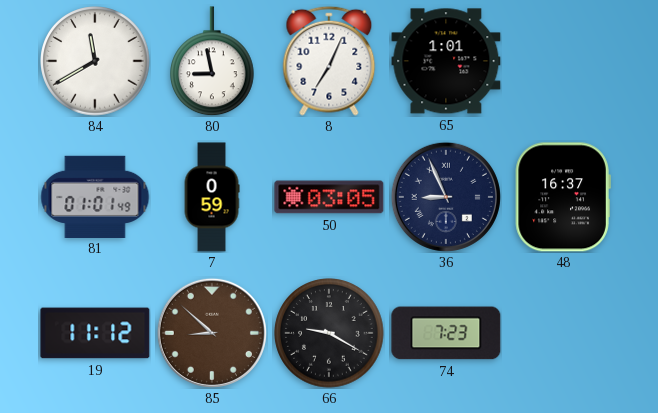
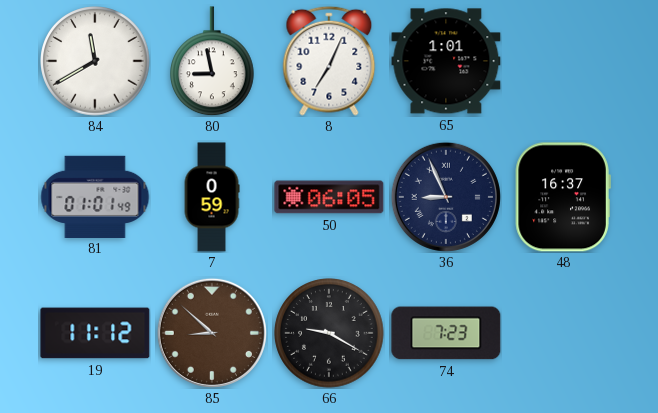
50: 03:05 -> 06:05 (329, 197)
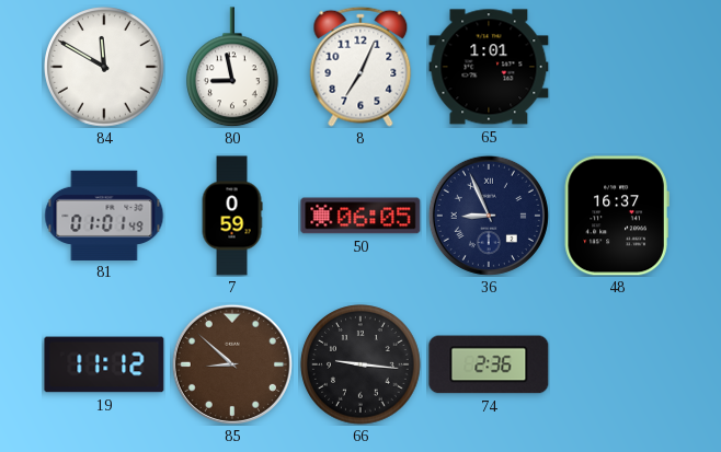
84: 11:40 -> 11:50 (104, 67)
66: 9:20 -> 9:16 (360, 364)
74: 7:23 -> 2:36 (489, 364)
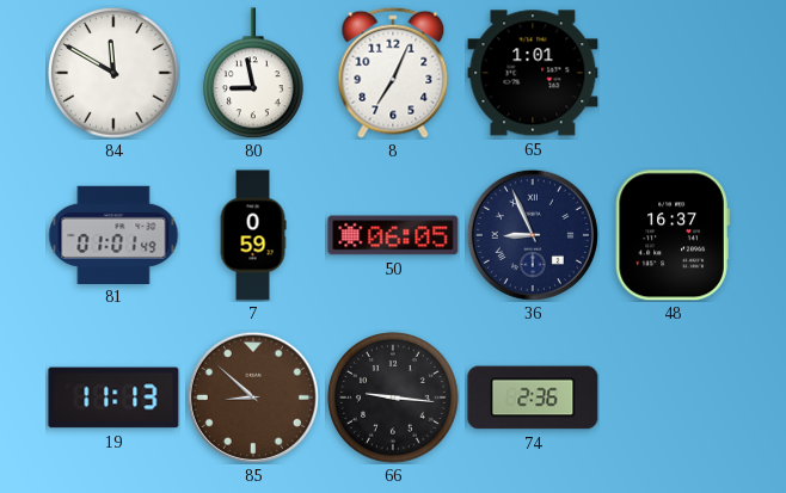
19: 11:12 -> 11:13 (113, 398)
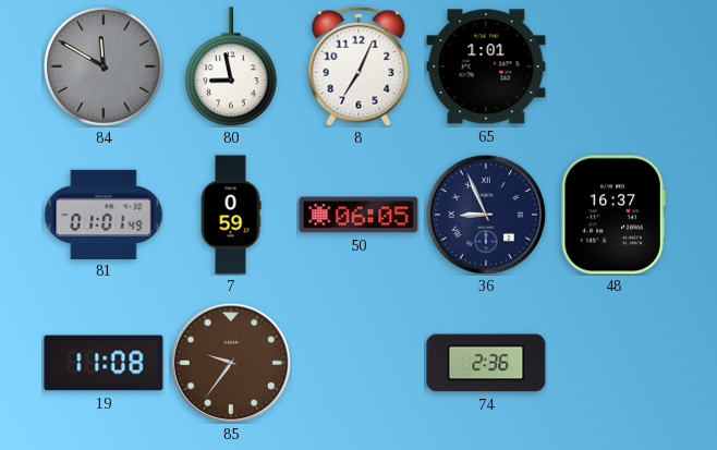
84 dial: white -> grey (104, 66)
19: 11:13 -> 11:08 (104, 363)
85: 8:52 -> 9:36 (231, 363)
66: 9:16 -> none (393, 398)
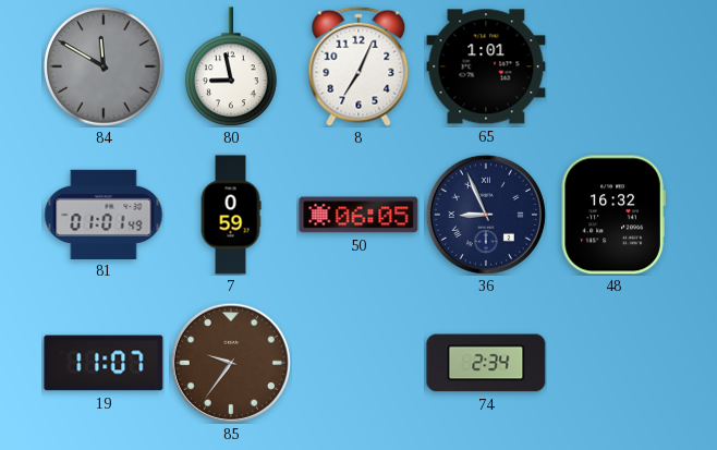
48: 16:37 -> 16:32 (613, 215)
19: 11:08 -> 11:07 (104, 363)
74: 2:36 -> 2:34 (486, 363)
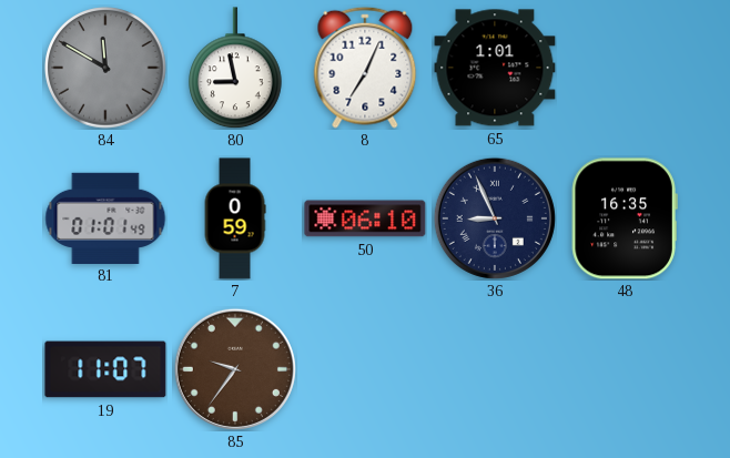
50: 06:05 -> 06:10 (365, 218)
48: 16:32 -> 16:35 (625, 218)
74: 2:34 -> none (486, 363)
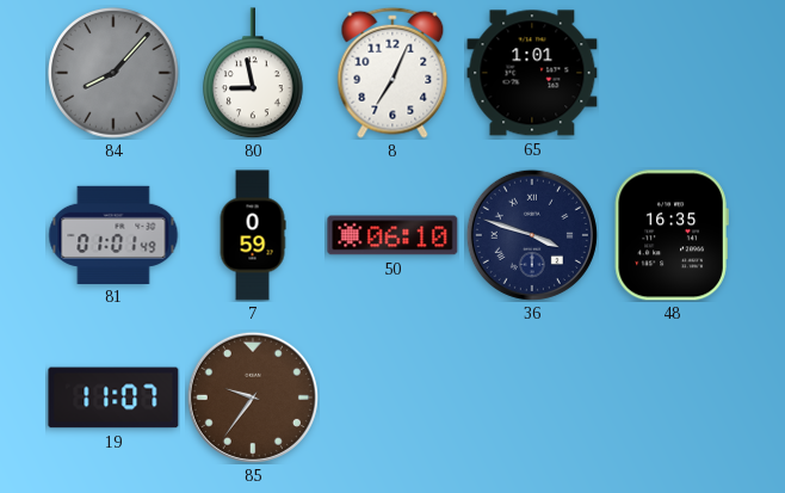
84: 11:50 -> 8:07 (113, 73)
36: 8:56 -> 3:48 (532, 235)
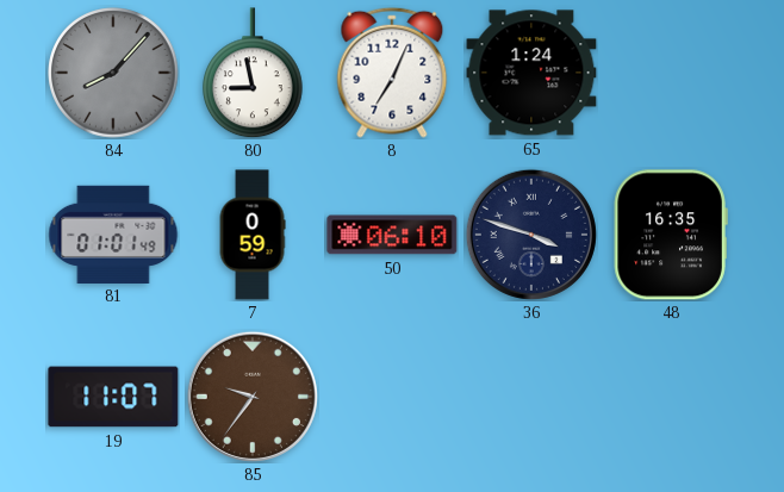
65: 1:01 -> 1:24 (531, 73)
